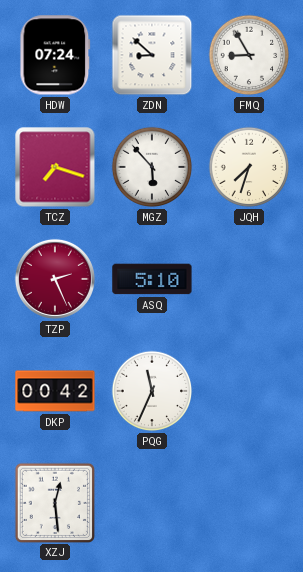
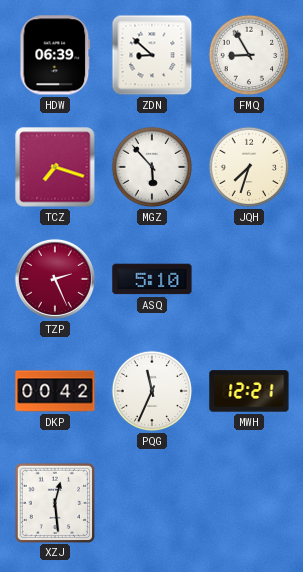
HDW: 07:24 -> 06:39 (55, 55)
MWH: none -> 12:21 (249, 391)
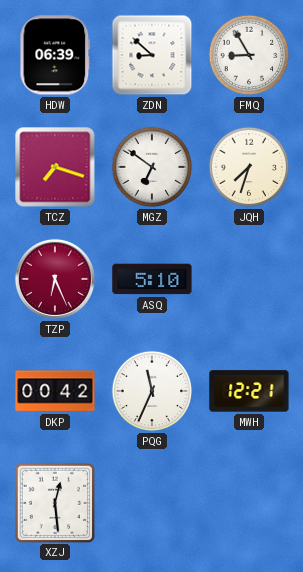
MGZ: 5:53 -> 6:51 (152, 167)
TZP: 2:26 -> 6:26 (55, 279)
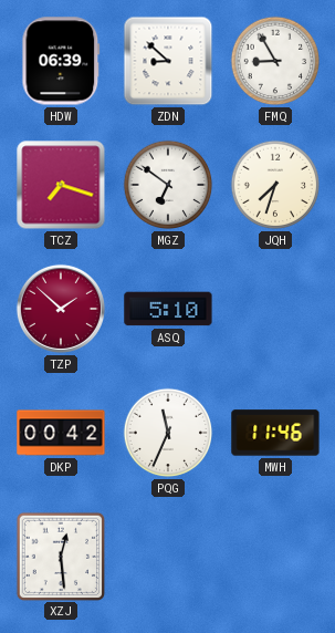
TZP: 6:26 -> 1:52 (61, 309)
MWH: 12:21 -> 11:46 (275, 433)
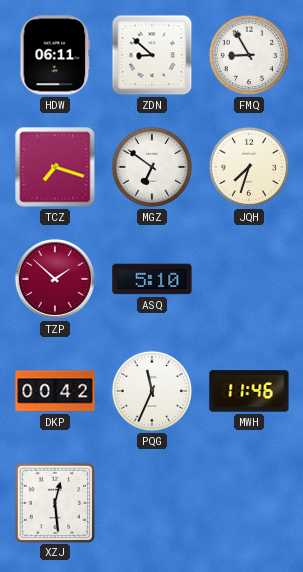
HDW: 06:39 -> 06:11 (55, 55)
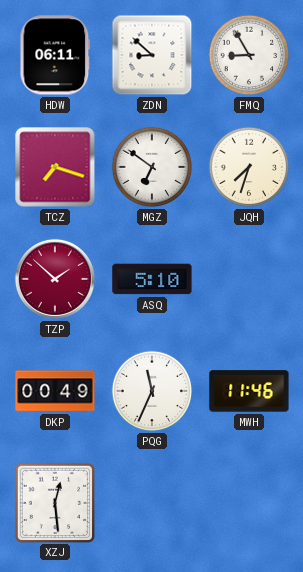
DKP: 00:42 -> 00:49 (55, 391)
